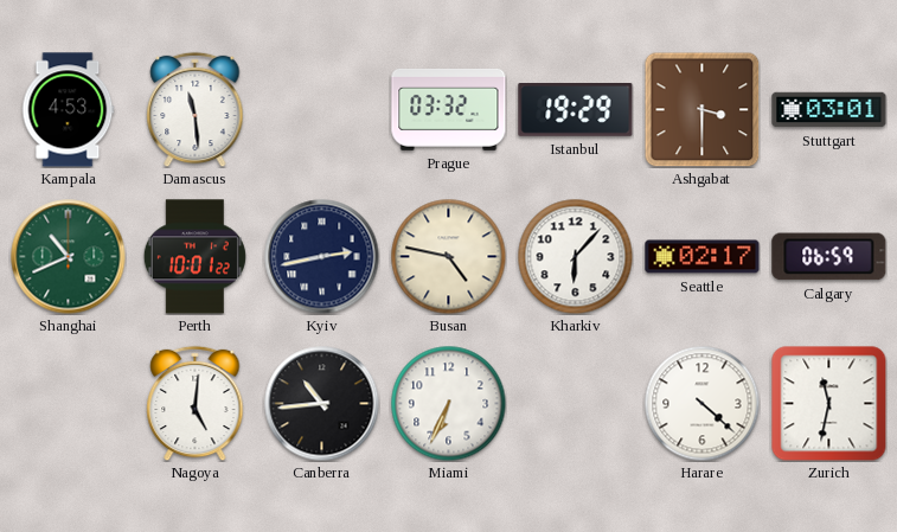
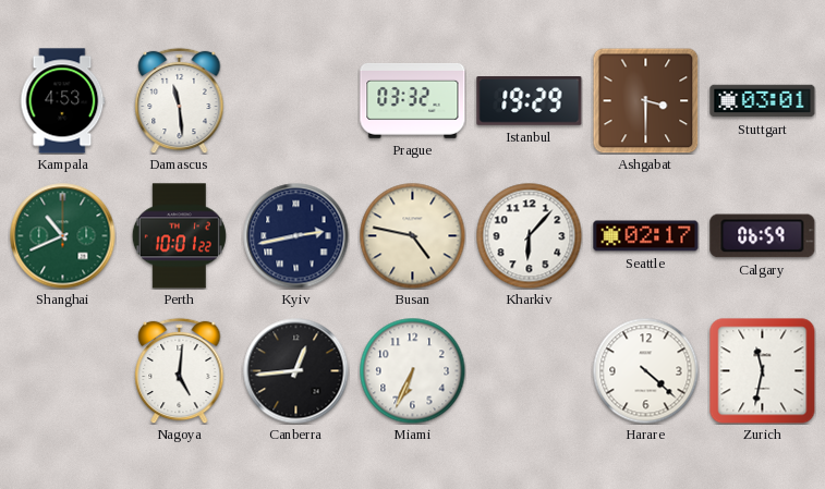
Canberra: 10:44 -> 12:44 (296, 371)
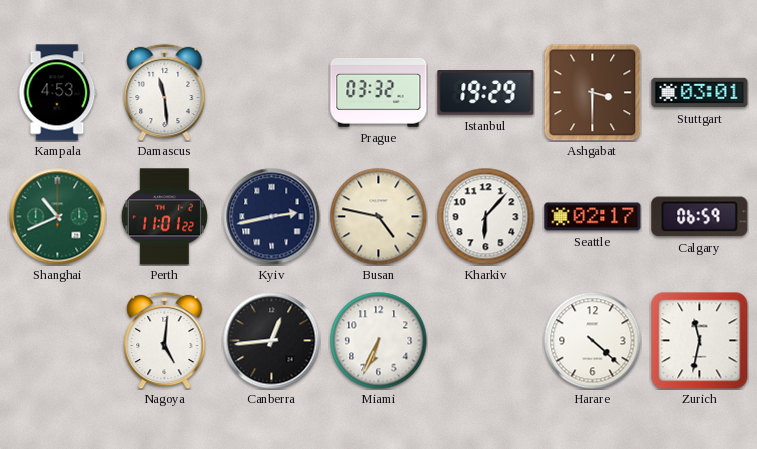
Perth: 10:01 -> 11:01 (164, 217)
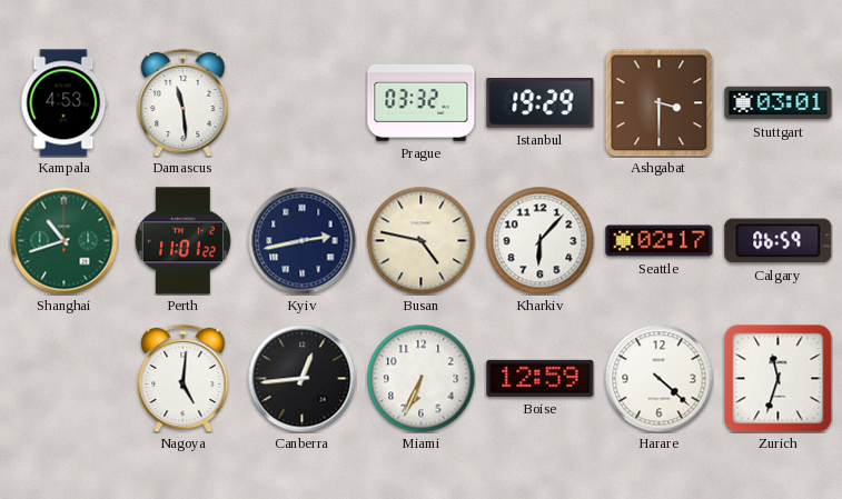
Shanghai: 10:41 -> 10:42 (65, 241)
Boise: none -> 12:59 (541, 378)
Zurich: 11:32 -> 11:33 (779, 379)
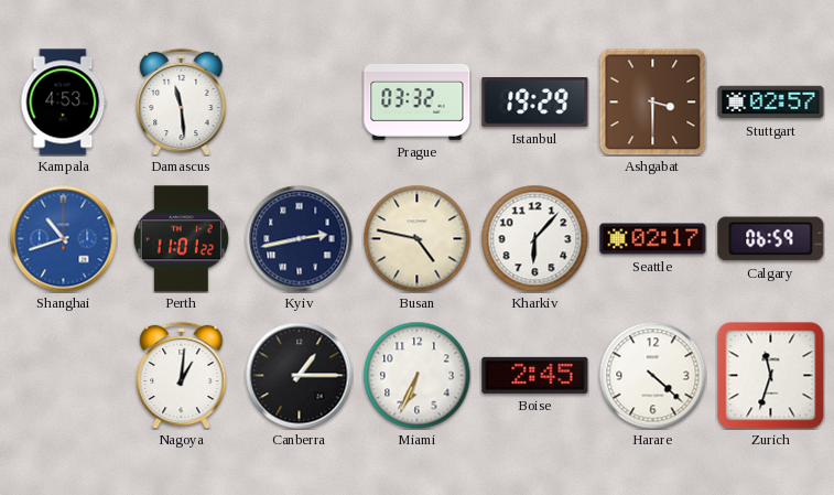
Stuttgart: 03:01 -> 02:57 (771, 103)
Shanghai dial: green -> blue (64, 239)
Nagoya: 5:01 -> 1:01 (182, 375)
Canberra: 12:44 -> 1:15 (300, 376)
Boise: 12:59 -> 2:45 (535, 375)
